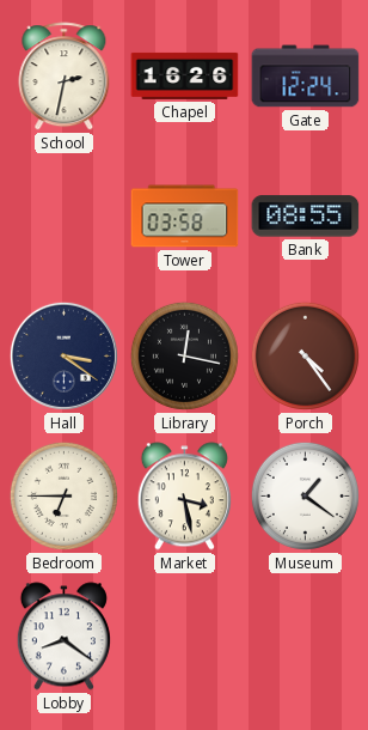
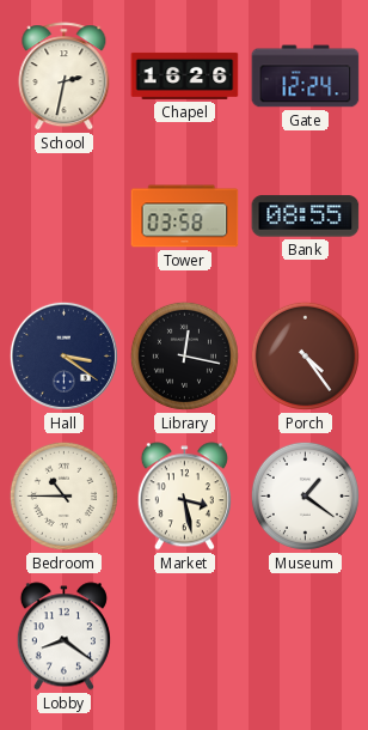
Bedroom: 6:45 -> 10:45 (63, 495)
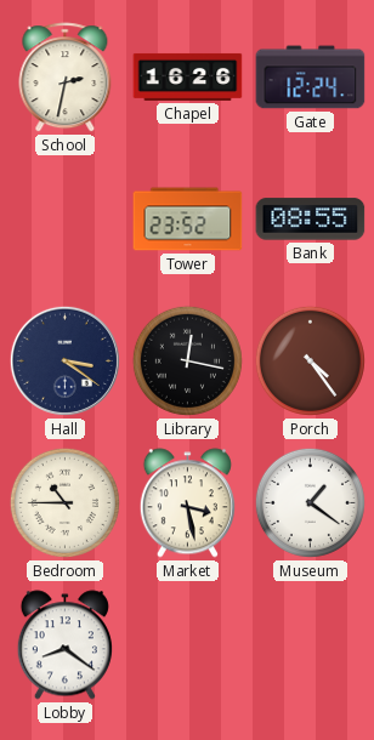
Tower: 03:58 -> 23:52 (188, 220)
